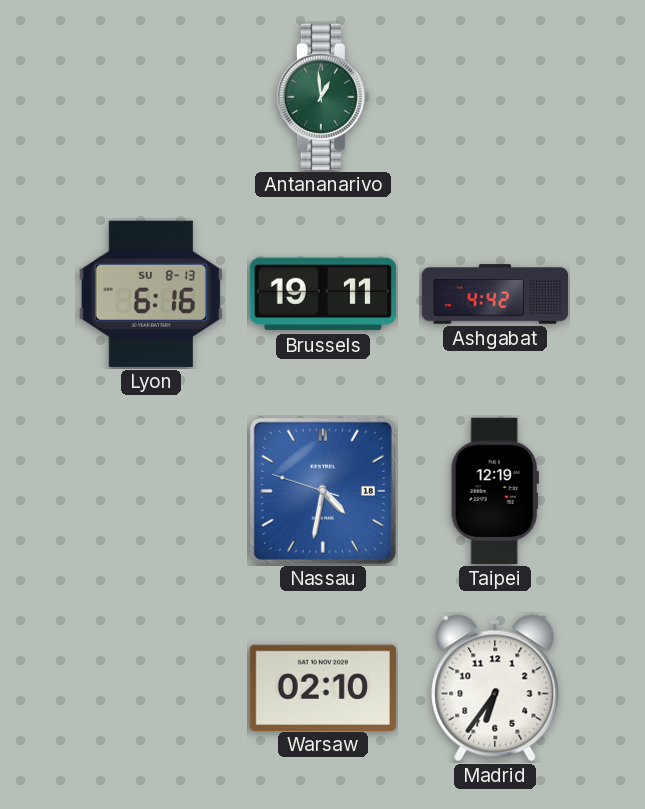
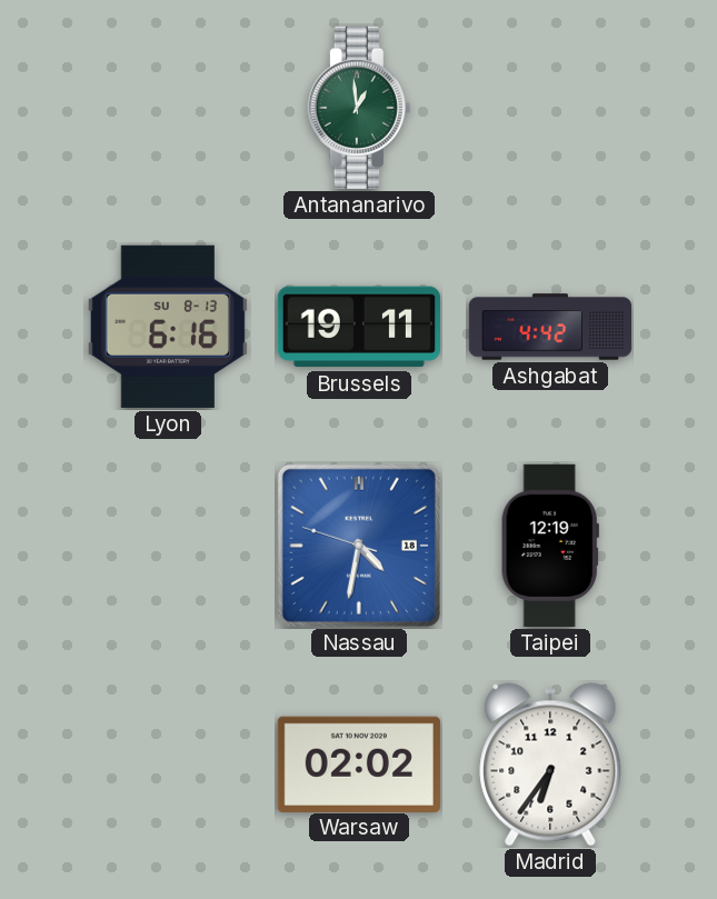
Warsaw: 02:10 -> 02:02 (359, 763)
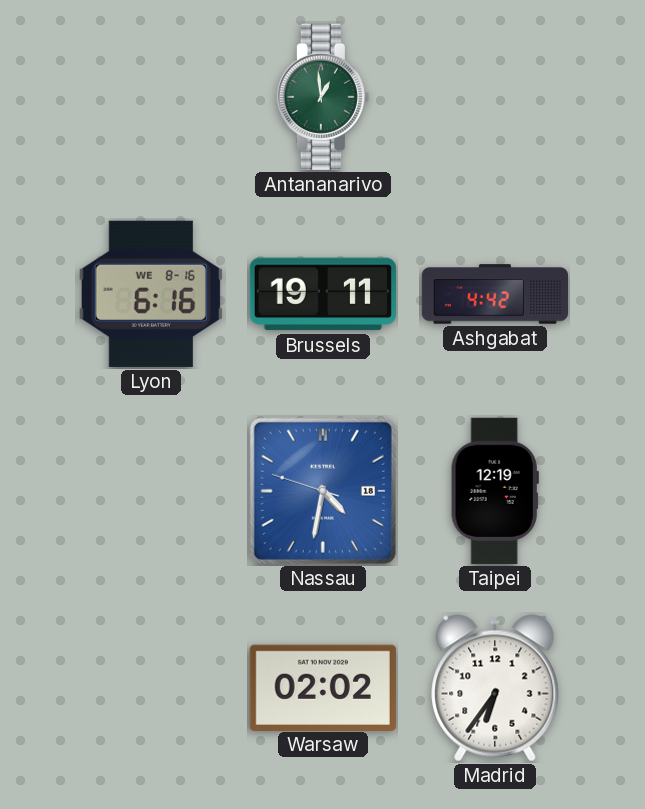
Lyon date: SU 8-13 -> WE 8-16 (151, 294)
